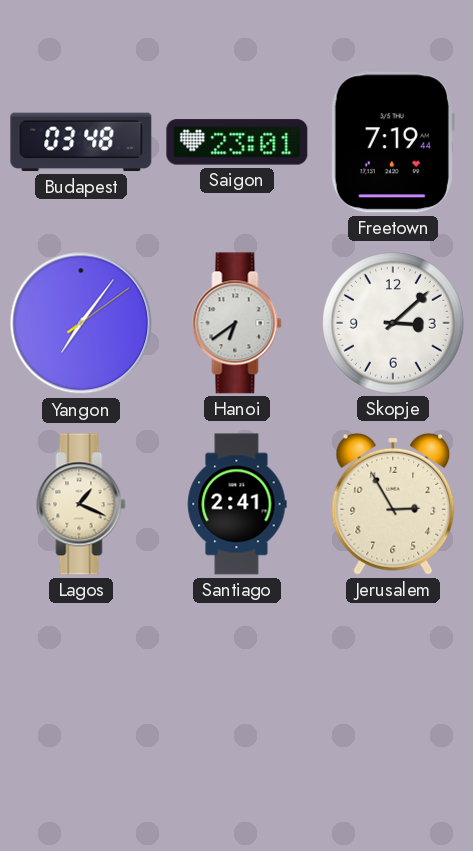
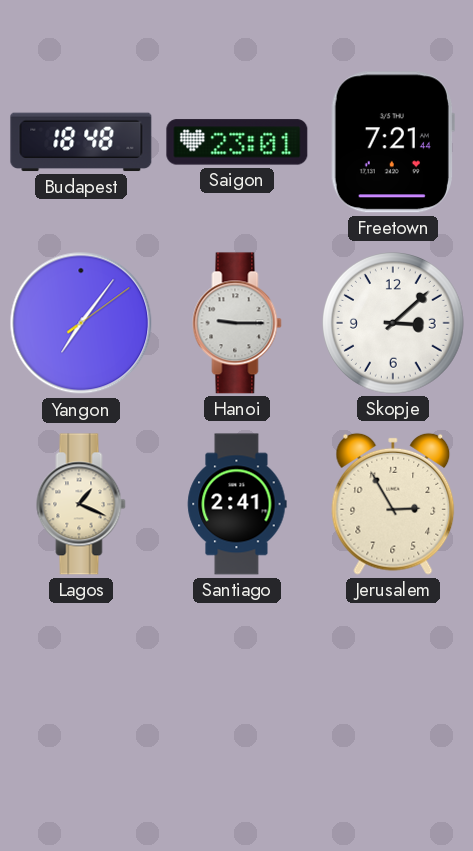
Budapest: 03:48 -> 18:48 (81, 142)
Freetown: 7:19 -> 7:21 (393, 142)
Hanoi: 6:39 -> 9:15 (237, 323)
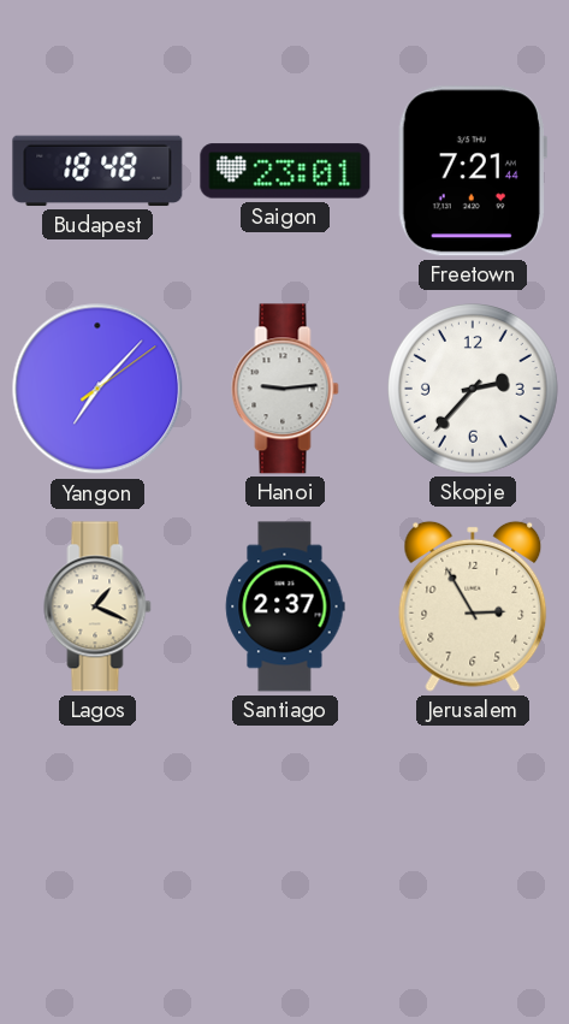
Yangon: 7:06 -> 7:07 (97, 389)
Hanoi: 9:15 -> 9:14 (285, 389)
Skopje: 3:08 -> 2:37 (474, 390)
Santiago: 2:41 -> 2:37 (285, 606)
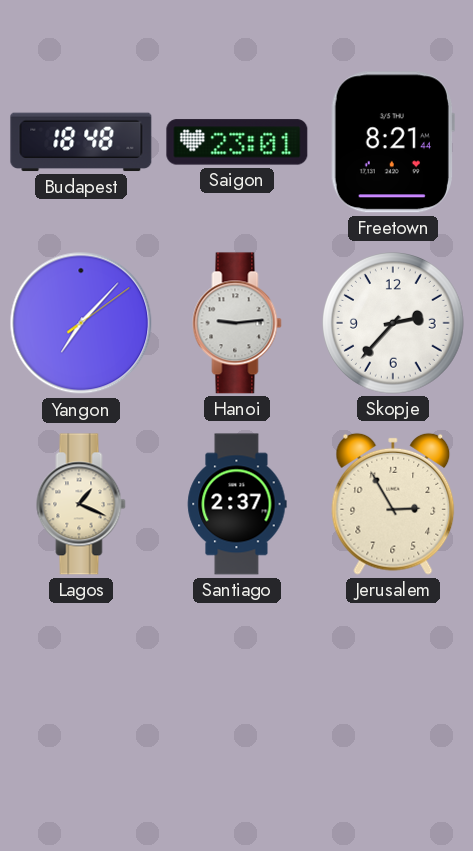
Freetown: 7:21 -> 8:21 (393, 142)
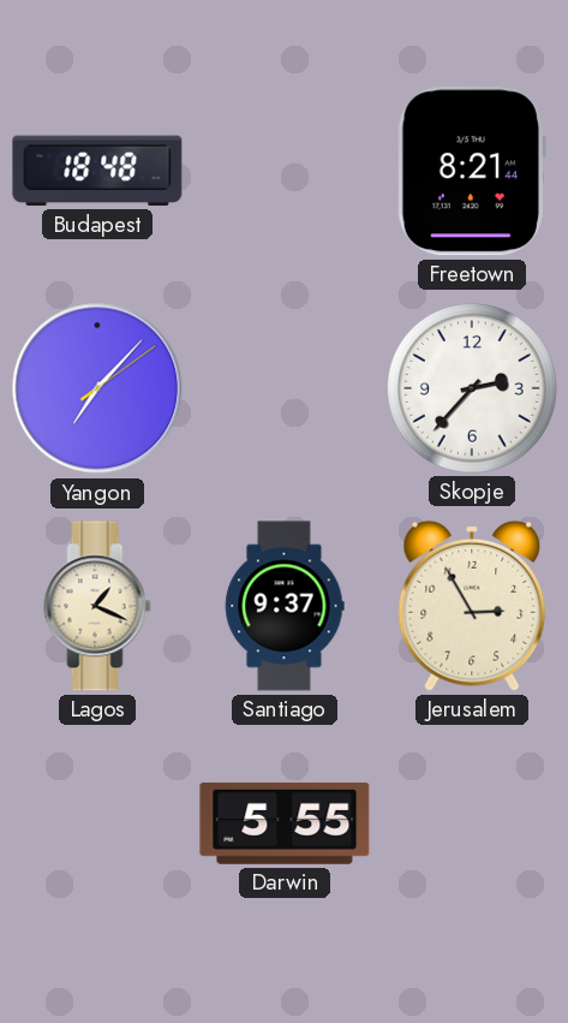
Saigon: 23:01 -> none (237, 142)
Hanoi: 9:14 -> none (237, 323)
Santiago: 2:37 -> 9:37 (285, 606)
Darwin: none -> 5:55 (285, 823)
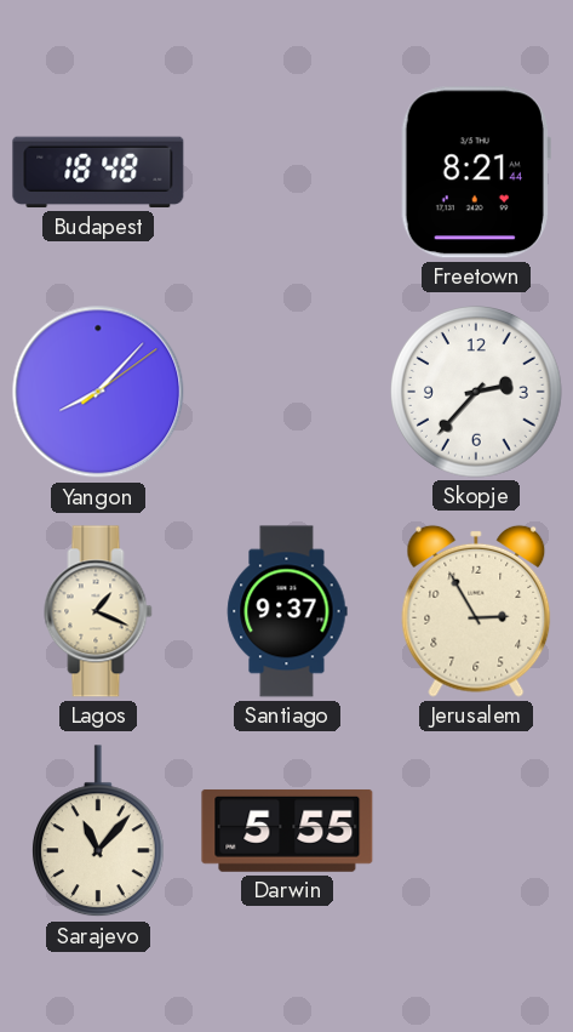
Yangon: 7:07 -> 8:07 (98, 392)
Sarajevo: none -> 11:07 (98, 832)
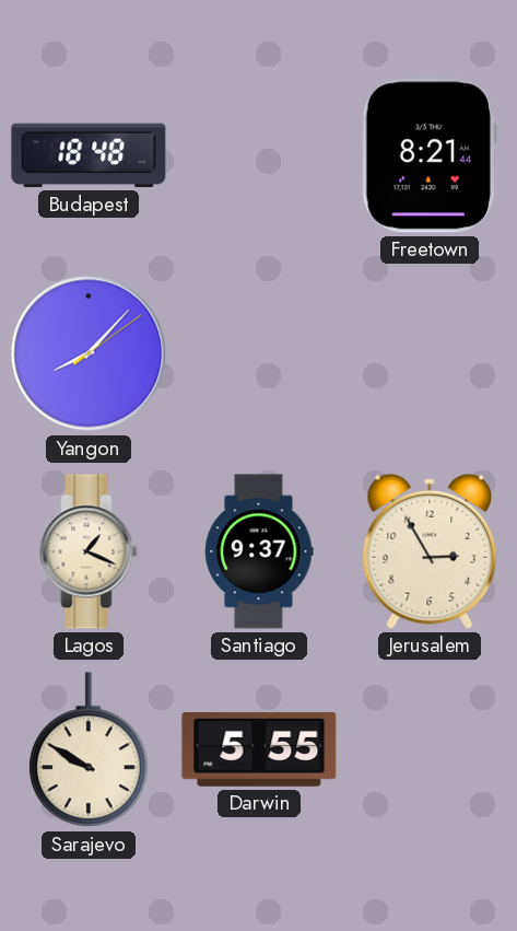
Skopje: 2:37 -> none (477, 393)
Sarajevo: 11:07 -> 9:50 (89, 750)
